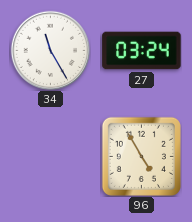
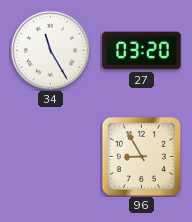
27: 03:24 -> 03:20 (142, 51)
96: 4:55 -> 8:55 (141, 156)
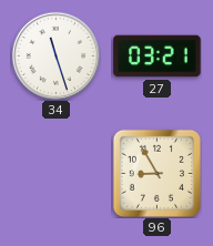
34: 11:25 -> 11:27 (55, 55)
27: 03:20 -> 03:21 (158, 57)
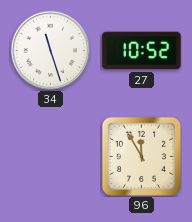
27: 03:21 -> 10:52 (142, 51)
96: 8:55 -> 11:55 (141, 156)
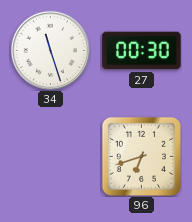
27: 10:52 -> 00:30 (142, 51)
96: 11:55 -> 6:42 (141, 156)
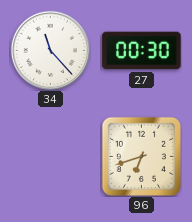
34: 11:27 -> 11:23 (50, 50)
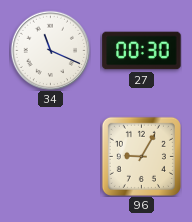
34: 11:23 -> 11:19 (50, 50)
96: 6:42 -> 9:05 (141, 156)
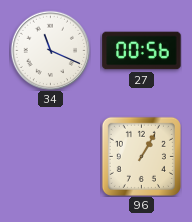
27: 00:30 -> 00:56 (142, 51)
96: 9:05 -> 1:05 (141, 156)
